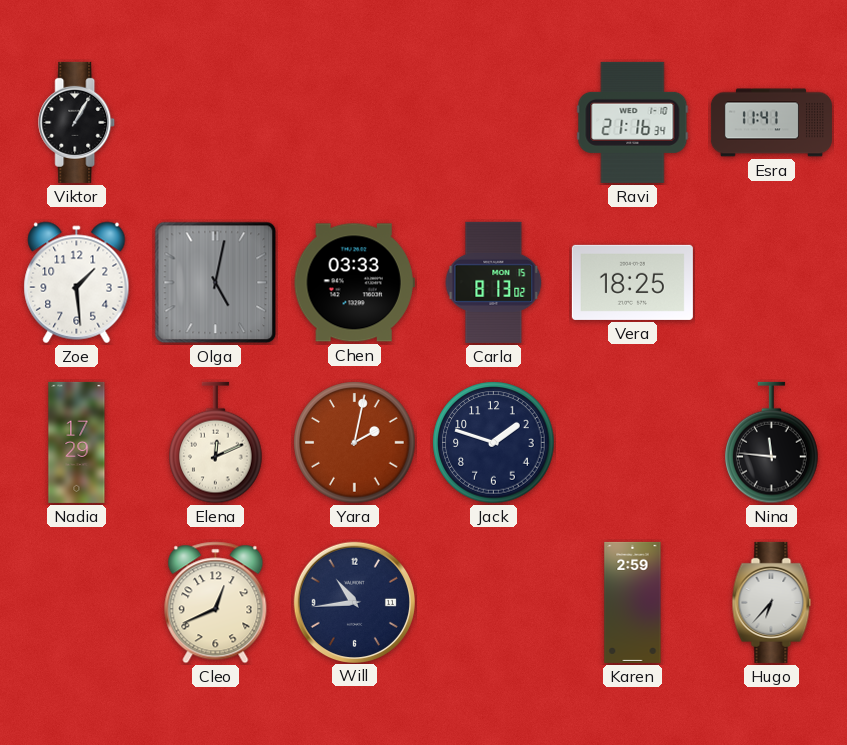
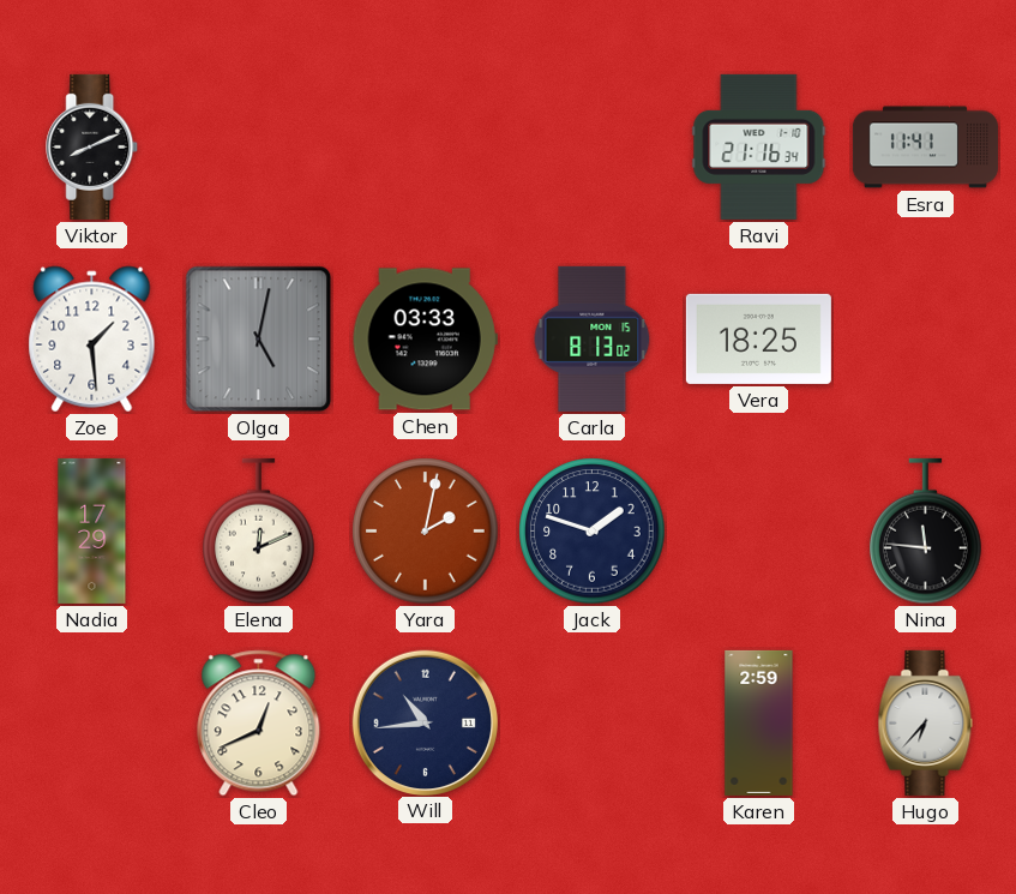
Viktor: 1:05 -> 8:11 (92, 146)
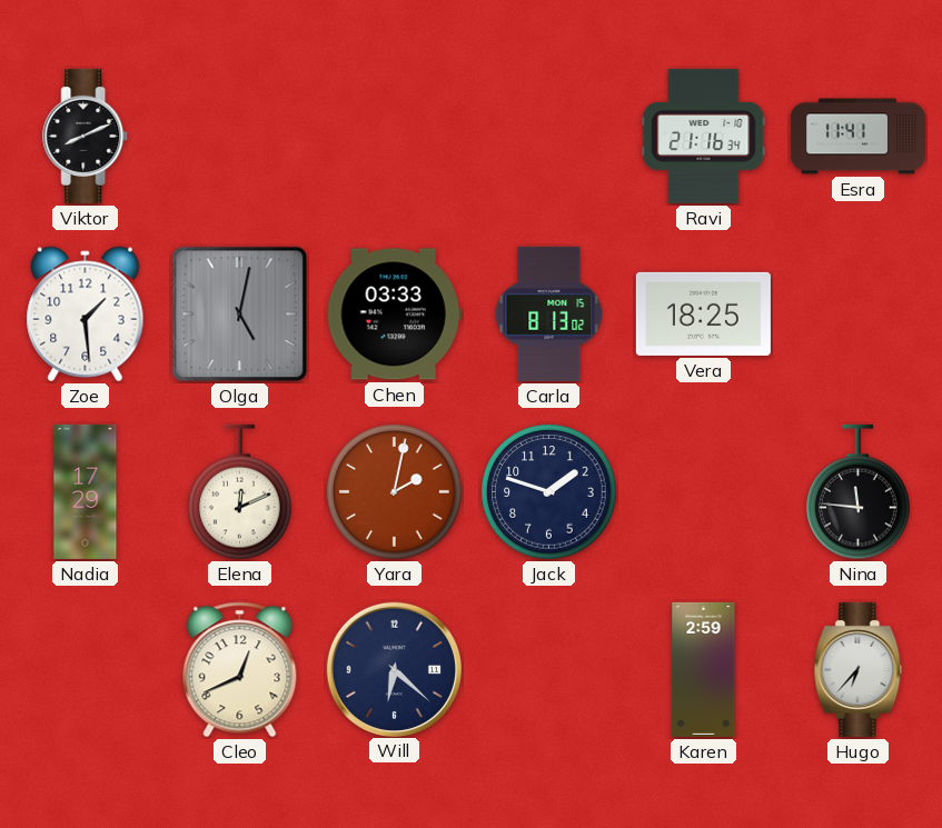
Will: 10:44 -> 6:22 (394, 669)
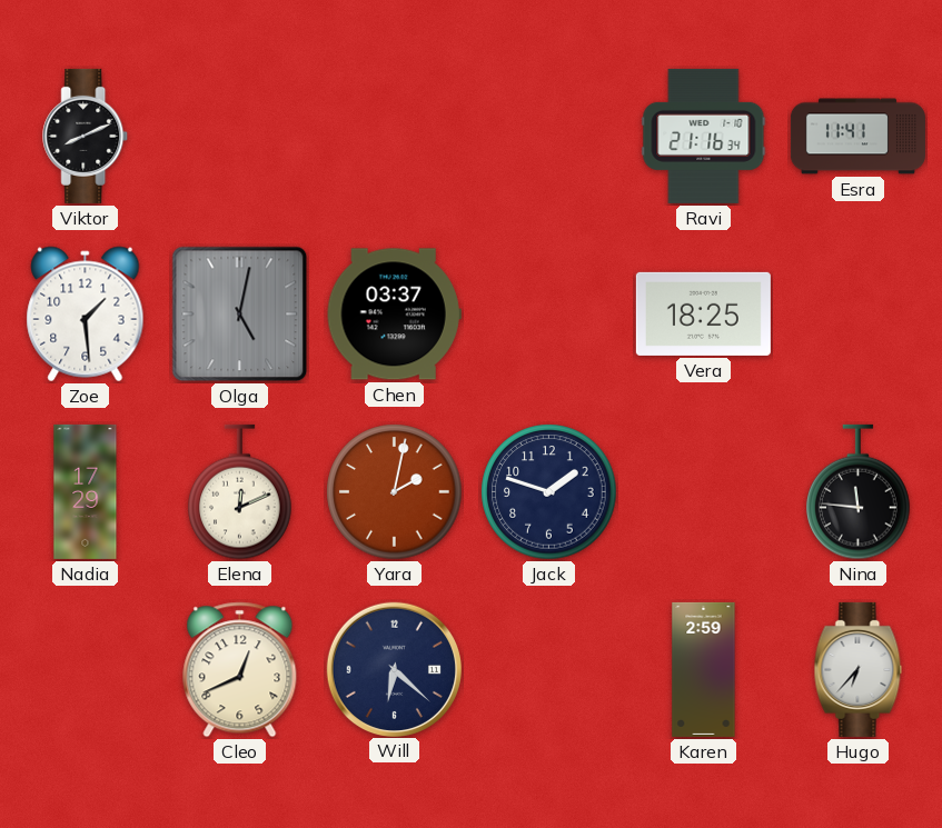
Chen: 03:33 -> 03:37 (394, 315)
Carla: 8:13 -> none (549, 313)
